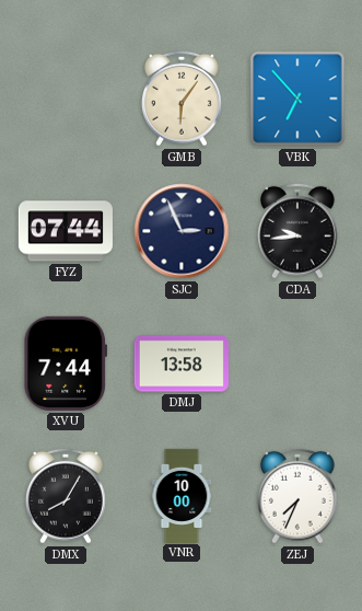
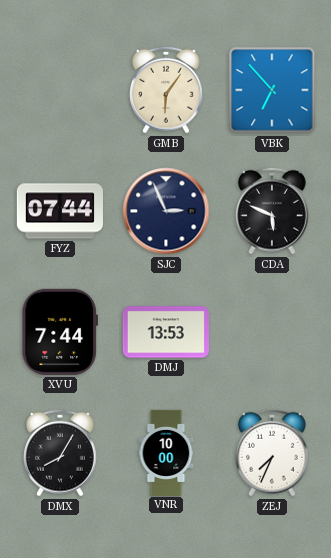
CDA: 9:44 -> 5:49 (273, 211)
DMJ: 13:58 -> 13:53 (166, 332)
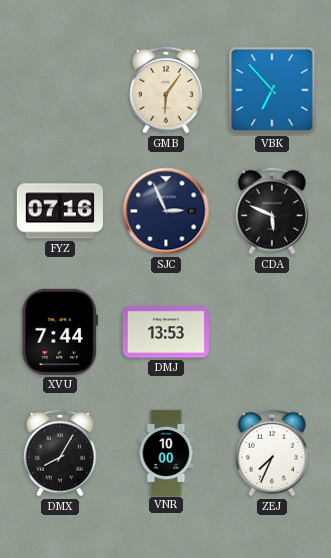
FYZ: 07:44 -> 07:16 (60, 211)
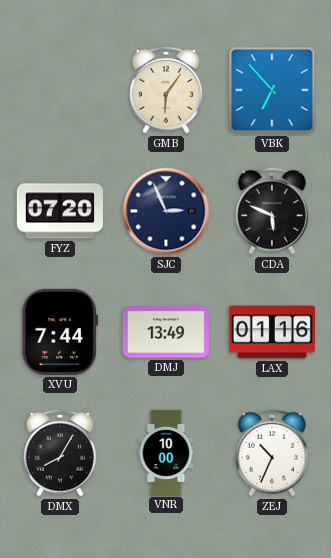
FYZ: 07:16 -> 07:20 (60, 211)
DMJ: 13:53 -> 13:49 (166, 332)
LAX: none -> 01:16 (272, 332)
ZEJ: 7:34 -> 10:34 (273, 453)
